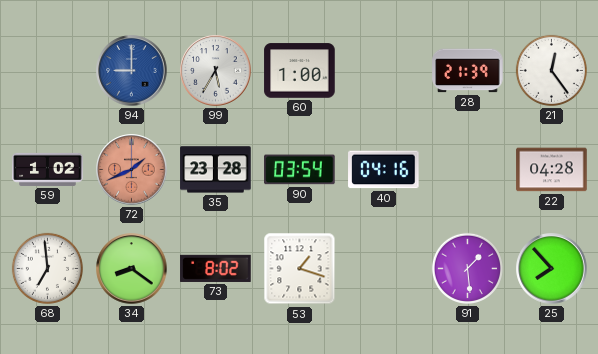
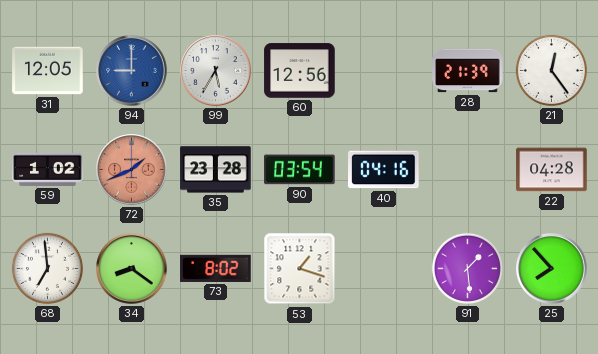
31: none -> 12:05 (48, 71)
60: 1:00 -> 12:56 (300, 71)
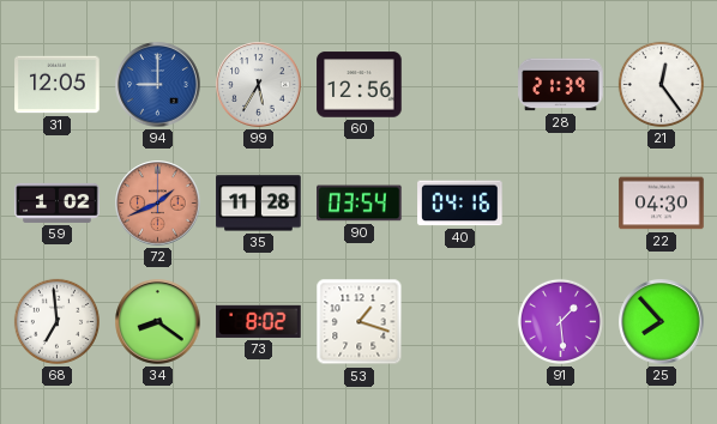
35: 23:28 -> 11:28 (259, 204)
22: 04:28 -> 04:30 (662, 204)
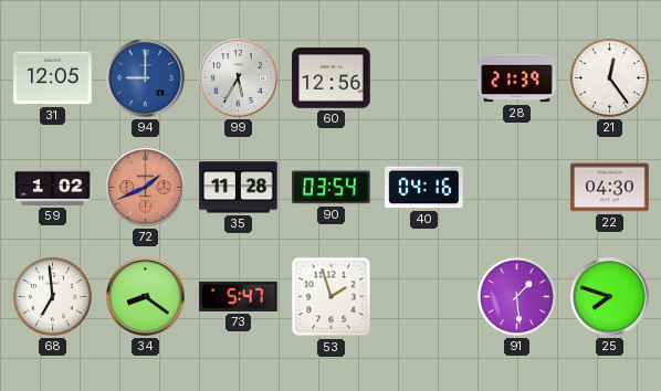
73: 8:02 -> 5:47 (239, 296)
53: 1:18 -> 1:57 (332, 297)
25: 7:53 -> 7:48 (610, 297)
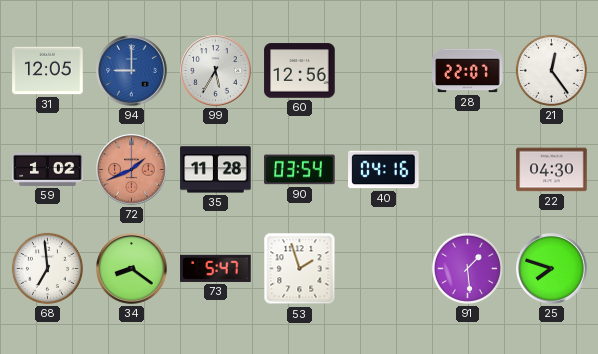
28: 21:39 -> 22:07 (468, 71)
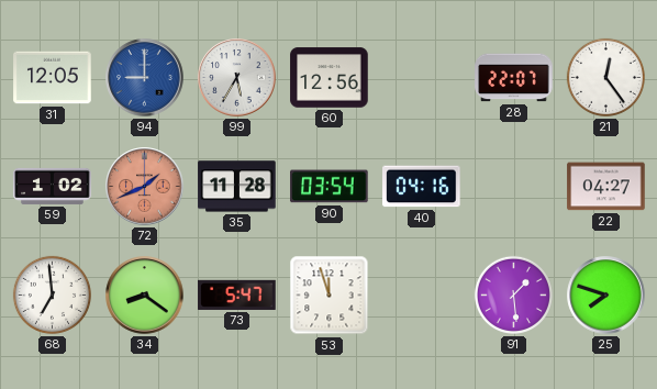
22: 04:30 -> 04:27 (606, 187)
53: 1:57 -> 11:57 (330, 296)
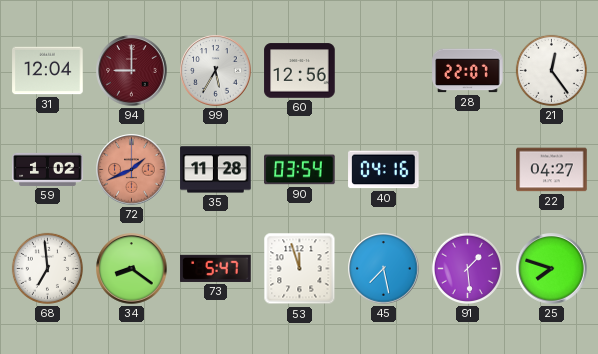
31: 12:05 -> 12:04 (48, 71)
94 dial: blue -> burgundy (132, 71)
45: none -> 7:28 (384, 269)
